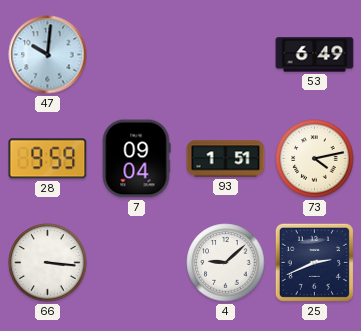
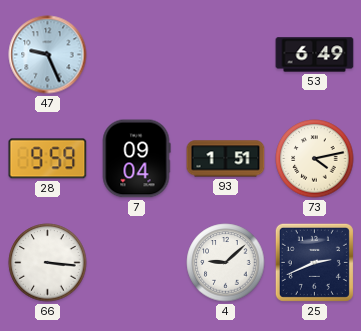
47: 10:01 -> 9:26 (48, 55)
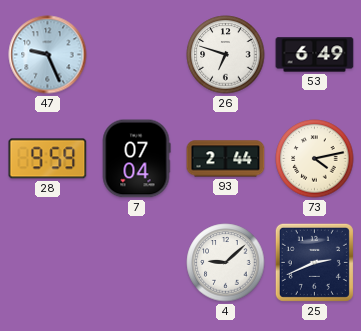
26: none -> 6:48 (226, 55)
7: 09:04 -> 07:04 (136, 159)
93: 1:51 -> 2:44 (226, 159)
66: 3:16 -> none (48, 263)
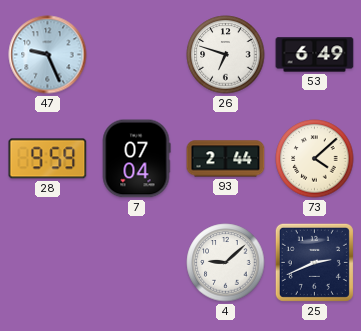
73: 4:13 -> 4:08 (315, 159)
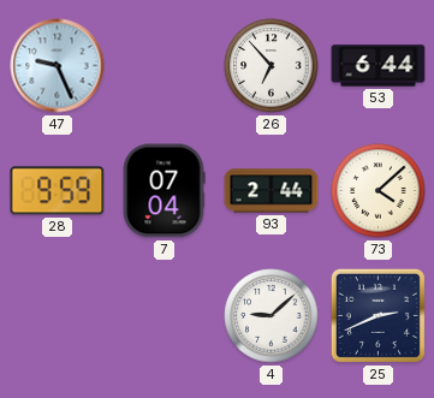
26: 6:48 -> 6:53 (272, 66)
53: 6:49 -> 6:44 (379, 66)
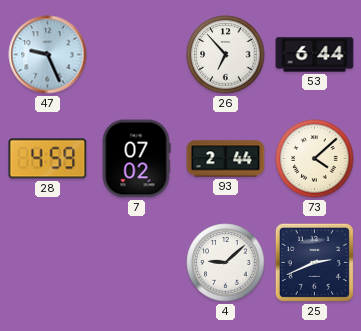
28: 9:59 -> 4:59 (48, 159)
7: 07:04 -> 07:02 (136, 159)
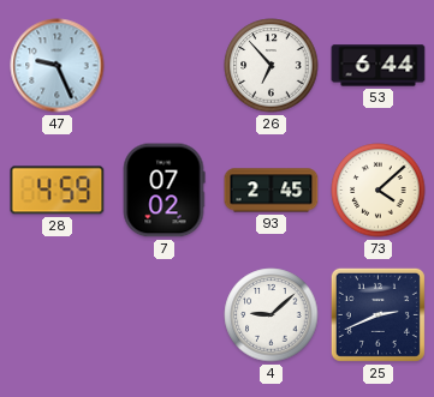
93: 2:44 -> 2:45 (272, 191)
